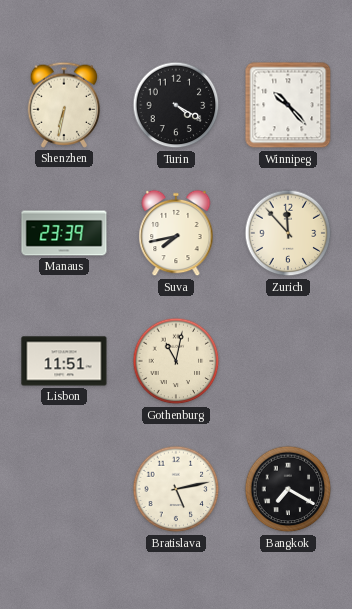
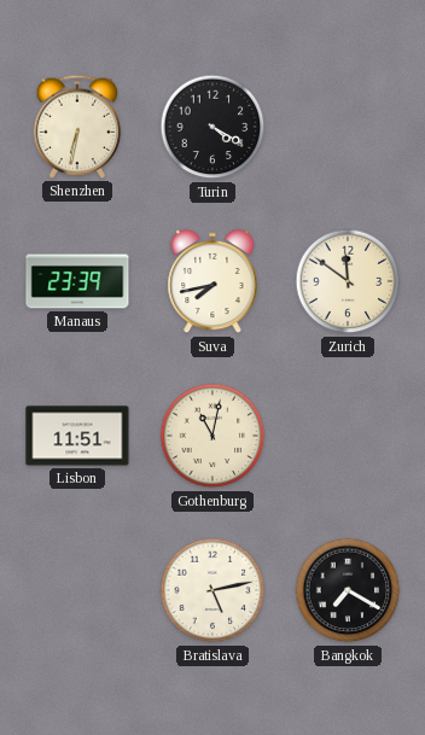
Winnipeg: 10:23 -> none (288, 105)
Zurich: 11:53 -> 11:51 (348, 281)
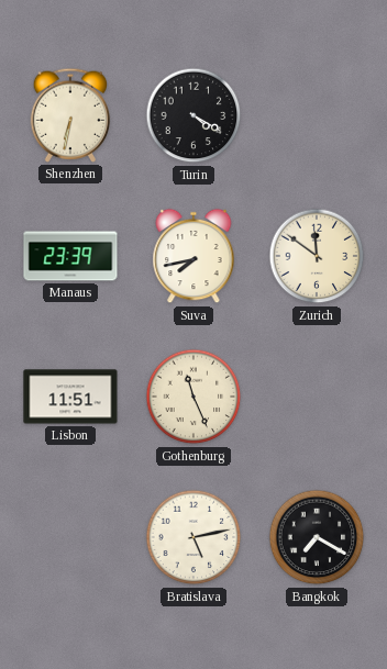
Gothenburg: 11:02 -> 11:26 (193, 397)
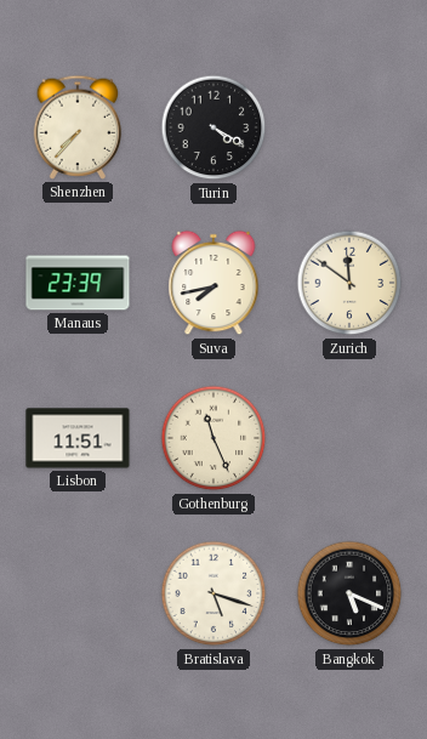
Shenzhen: 6:32 -> 7:37 (78, 127)
Bratislava: 5:13 -> 5:18 (213, 593)
Bangkok: 7:20 -> 5:19 (349, 593)
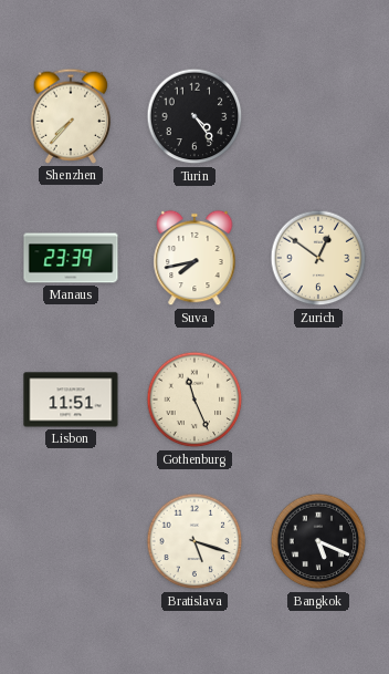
Turin: 4:20 -> 4:24 (195, 116)
Zurich: 11:51 -> 12:51 (318, 258)
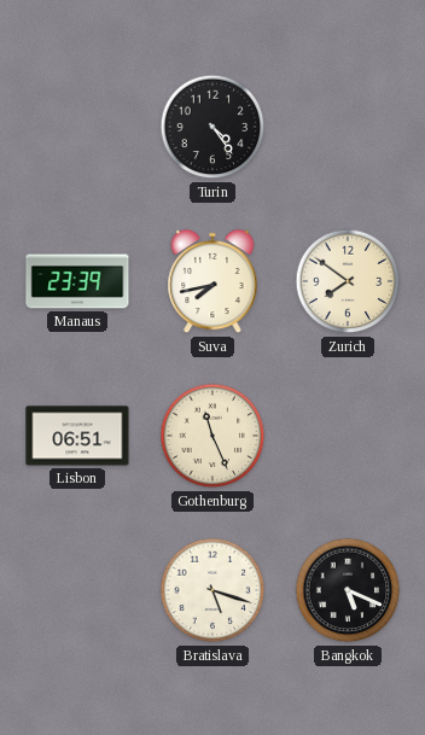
Shenzhen: 7:37 -> none (71, 116)
Zurich: 12:51 -> 7:51 (348, 281)
Lisbon: 11:51 -> 06:51 (77, 436)
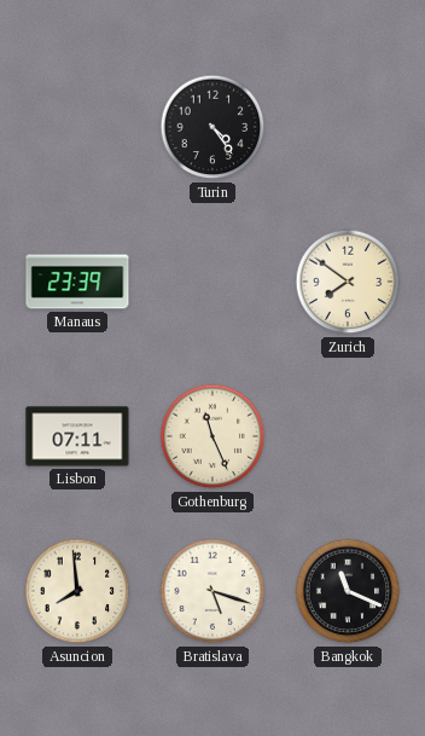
Suva: 7:43 -> none (212, 281)
Lisbon: 06:51 -> 07:11 (77, 436)
Asuncion: none -> 7:59 (77, 591)
Bangkok: 5:19 -> 11:19 (348, 591)
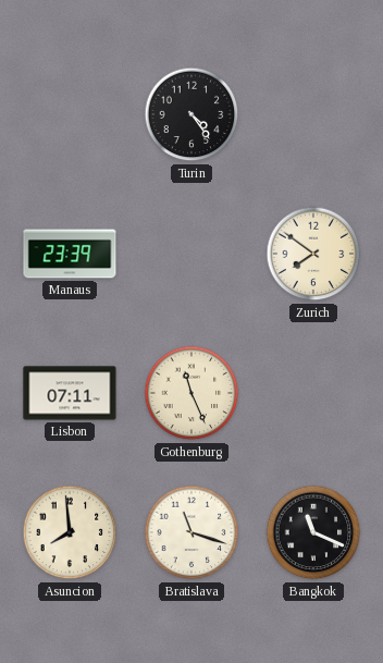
Bratislava: 5:18 -> 11:18 (191, 532)
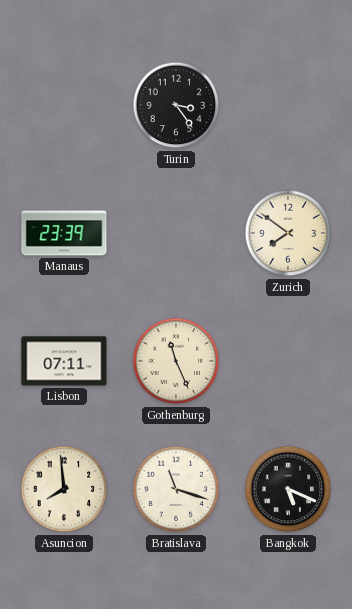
Turin: 4:24 -> 3:24 (176, 105)
Bangkok: 11:19 -> 5:19 (288, 489)
